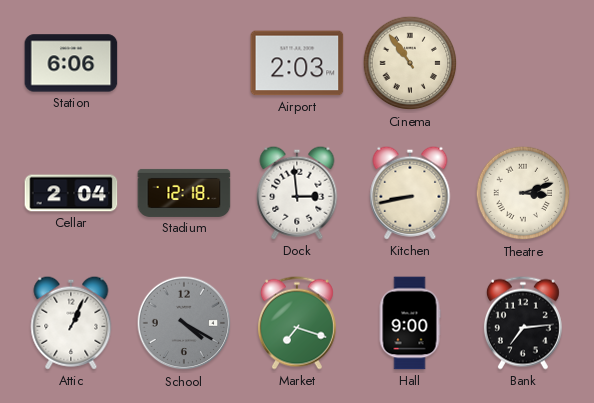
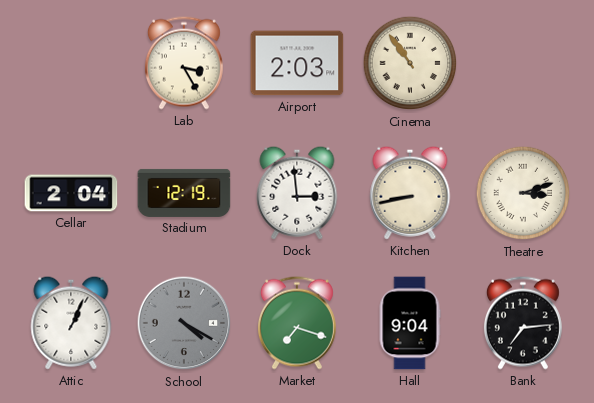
Station: 6:06 -> none (71, 63)
Lab: none -> 3:25 (184, 63)
Stadium: 12:18 -> 12:19 (184, 193)
Hall: 9:00 -> 9:04 (410, 323)
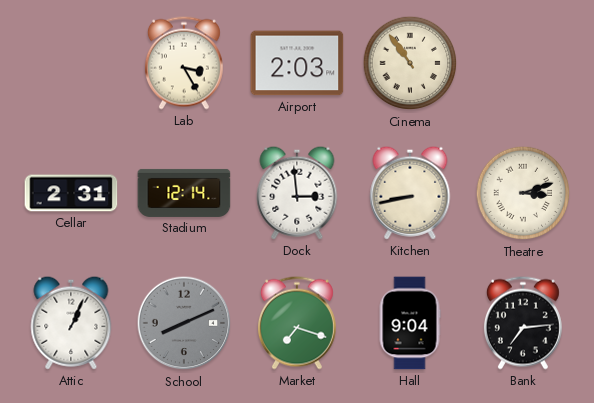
Cellar: 2:04 -> 2:31 (71, 193)
Stadium: 12:19 -> 12:14 (184, 193)
School: 4:20 -> 8:11 (184, 323)
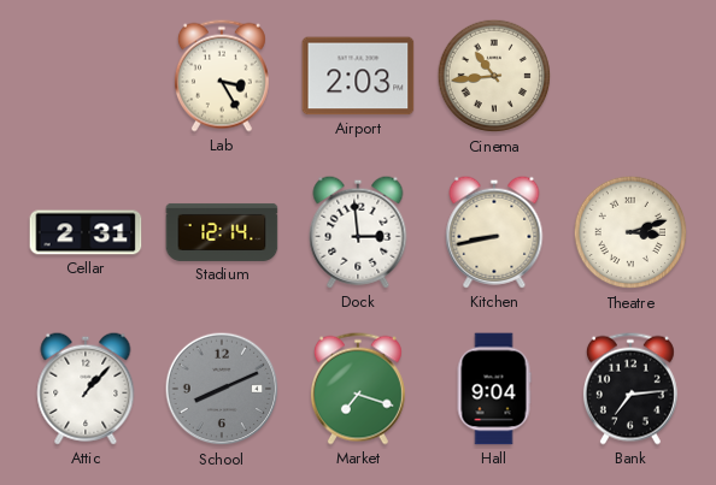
Cinema: 10:54 -> 10:44 (494, 76)
Attic: 1:04 -> 1:07 (86, 389)
